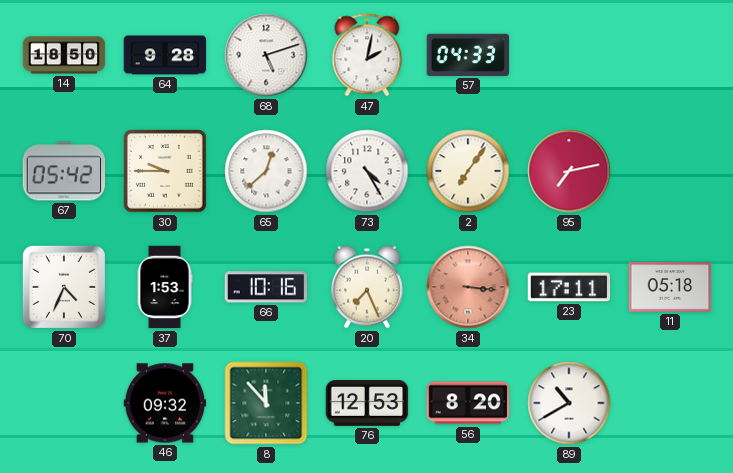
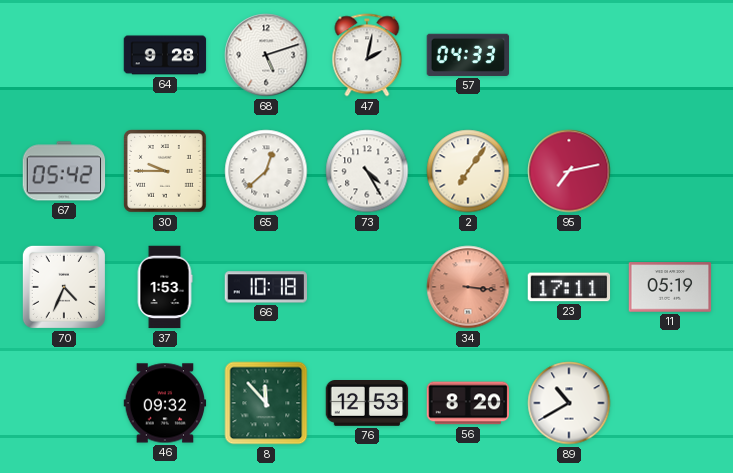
14: 18:50 -> none (64, 55)
66: 10:16 -> 10:18 (265, 287)
20: 7:26 -> none (367, 287)
11: 05:18 -> 05:19 (670, 287)
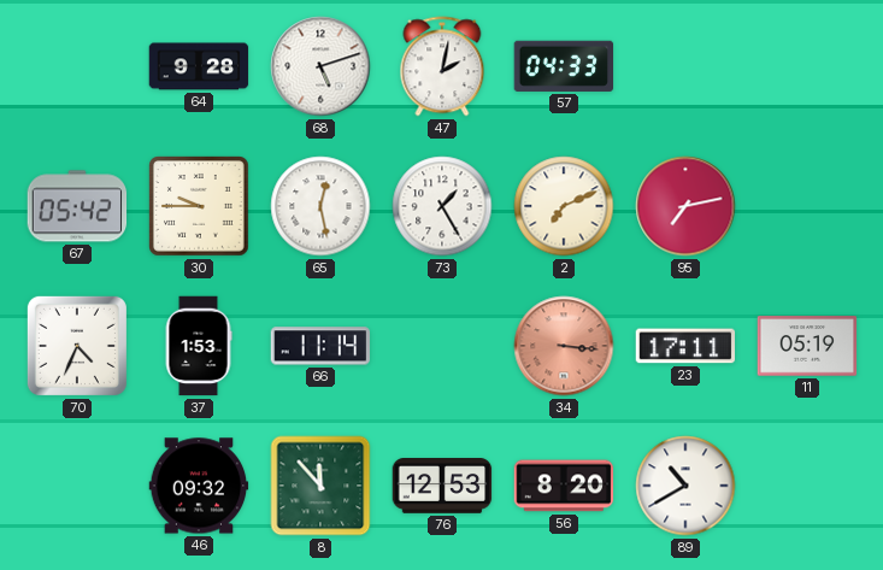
65: 12:38 -> 12:28 (320, 206)
73: 4:25 -> 1:25 (442, 206)
2: 7:06 -> 7:11 (564, 206)
66: 10:18 -> 11:14 (319, 346)
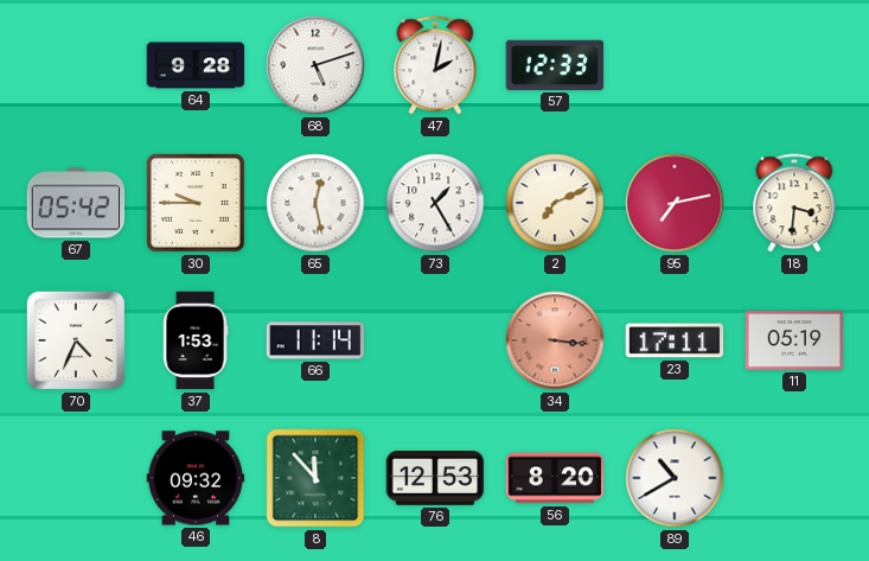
57: 04:33 -> 12:33 (555, 65)
18: none -> 3:31 (794, 203)
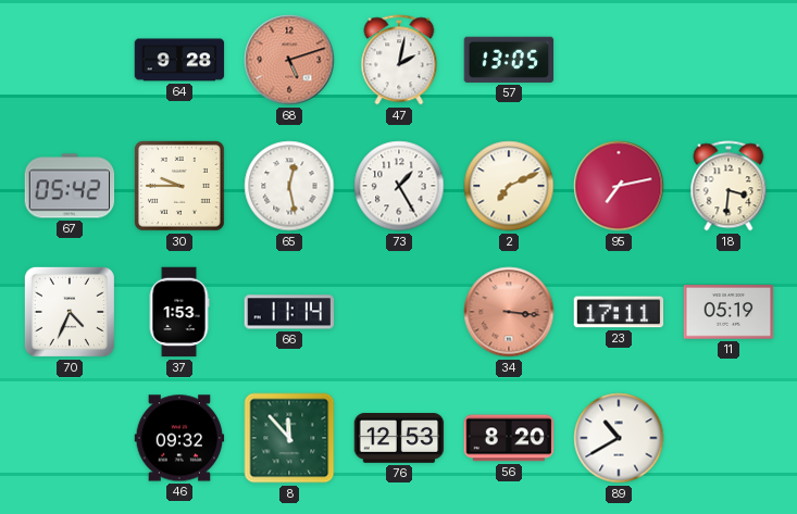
68 dial: white -> salmon (289, 60)
57: 12:33 -> 13:05 (509, 60)
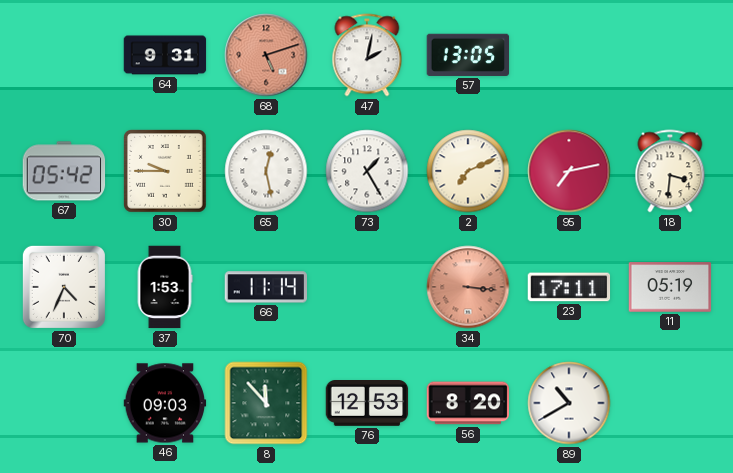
64: 9:28 -> 9:31 (165, 55)
46: 09:32 -> 09:03 (165, 403)
